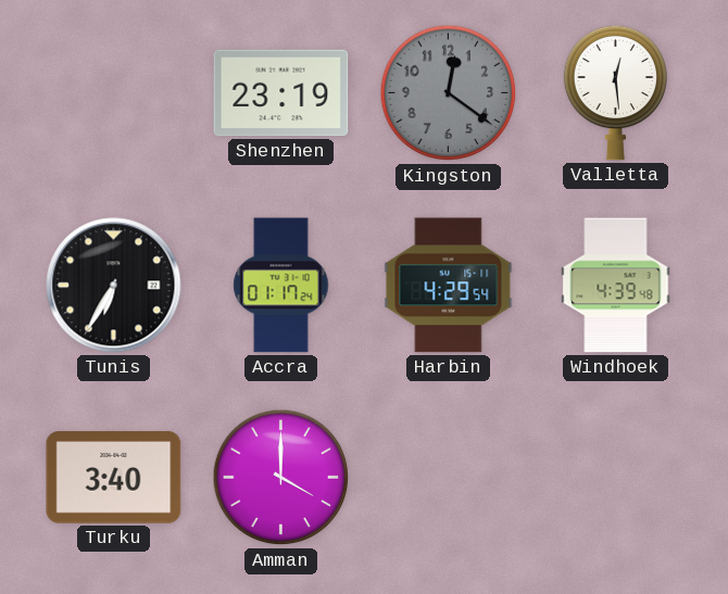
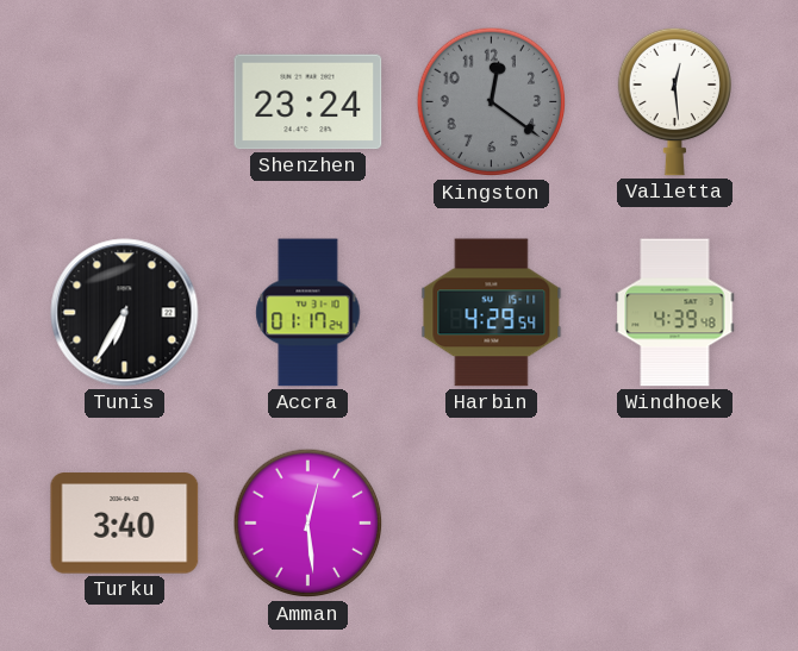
Shenzhen: 23:19 -> 23:24 (308, 102)
Amman: 4:00 -> 12:29 (308, 524)
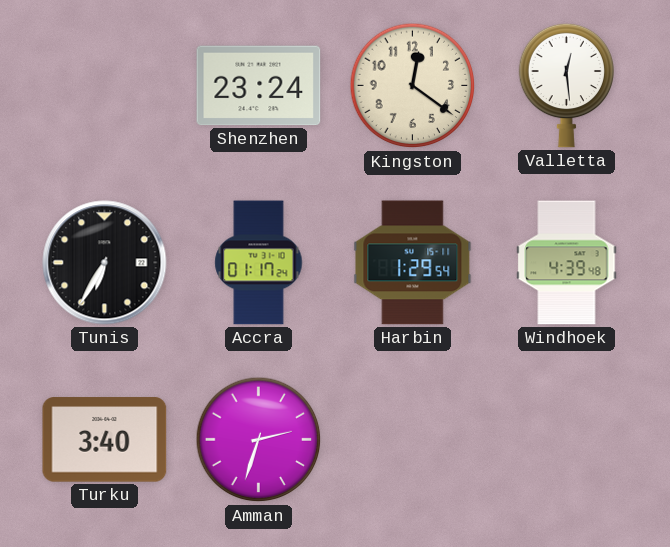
Kingston dial: grey -> cream (413, 86)
Harbin: 4:29 -> 1:29 (413, 263)
Amman: 12:29 -> 2:33 (259, 440)
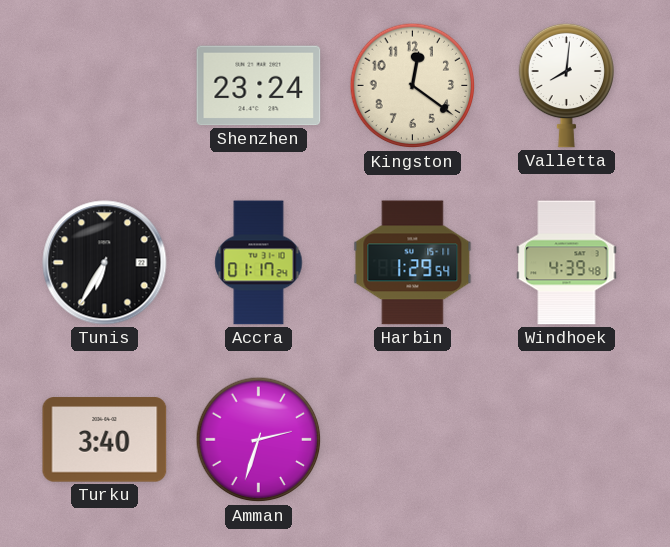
Valletta: 12:29 -> 8:01 (566, 85)
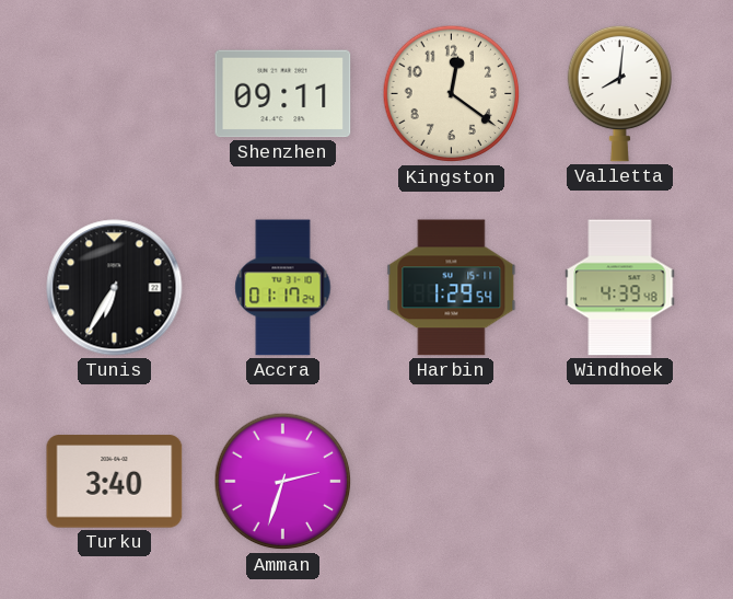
Shenzhen: 23:24 -> 09:11 (283, 94)
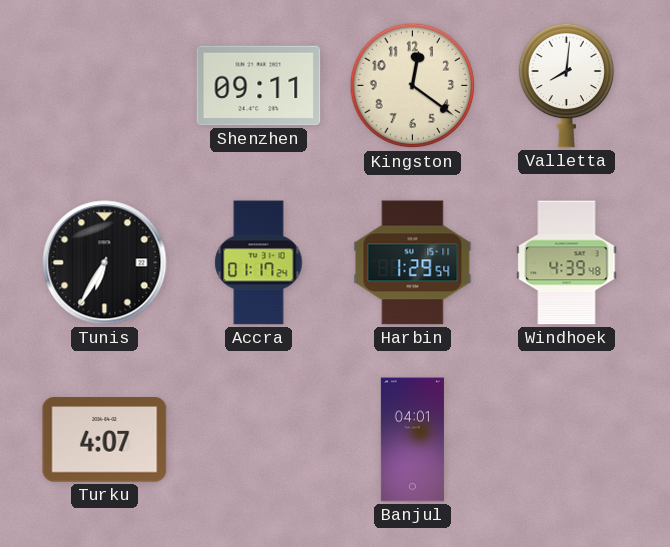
Turku: 3:40 -> 4:07 (105, 440)
Amman: 2:33 -> none (283, 482)
Banjul: none -> 04:01 (412, 440)
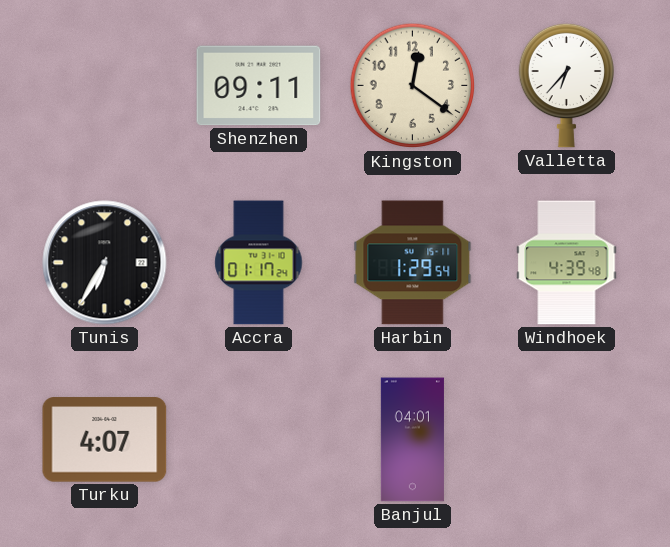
Valletta: 8:01 -> 6:37 (566, 85)
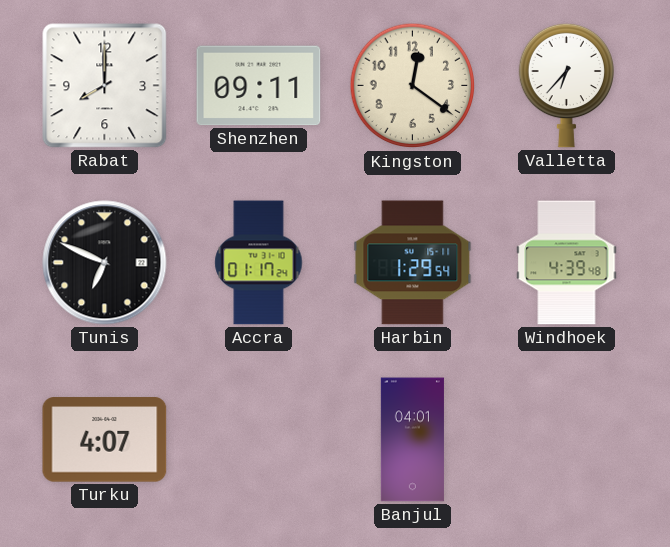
Rabat: none -> 8:00 (105, 86)
Tunis: 6:35 -> 6:49 (105, 263)
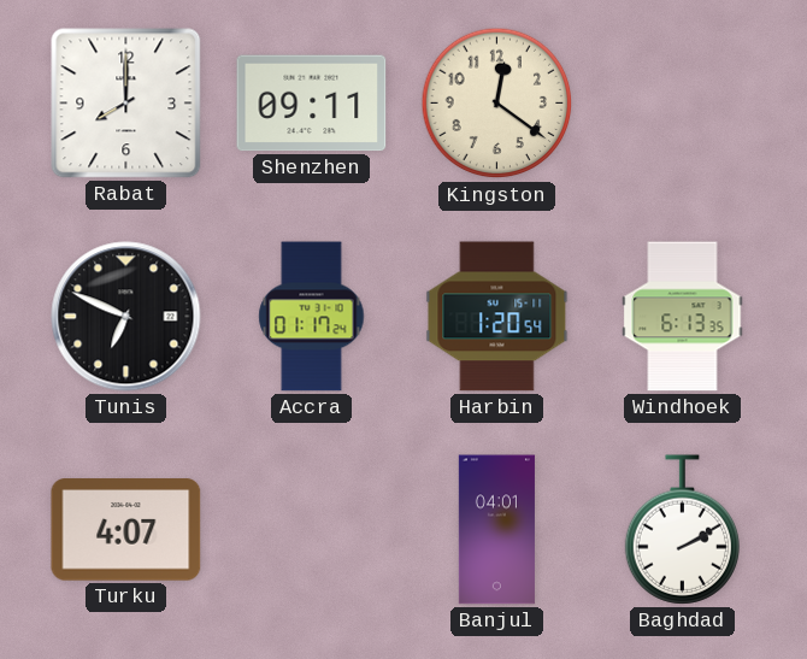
Valletta: 6:37 -> none (566, 85)
Harbin: 1:29 -> 1:20 (497, 317)
Windhoek: 4:39 -> 6:13 (683, 317)
Baghdad: none -> 2:10 (682, 530)
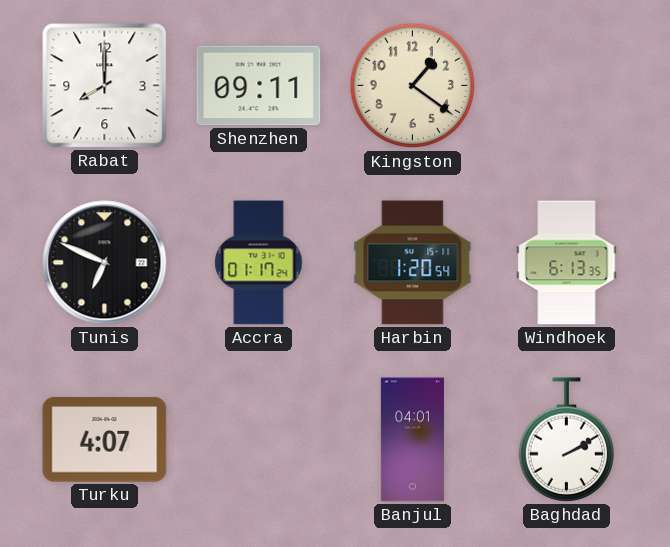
Kingston: 12:21 -> 1:21 (413, 86)
